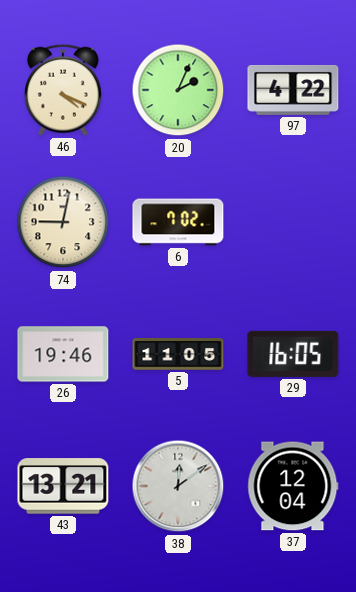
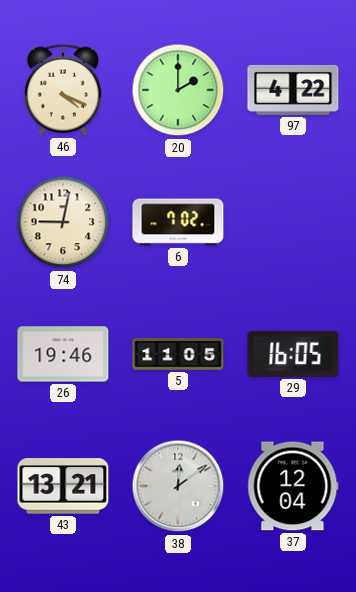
20: 2:04 -> 2:00 (178, 90)
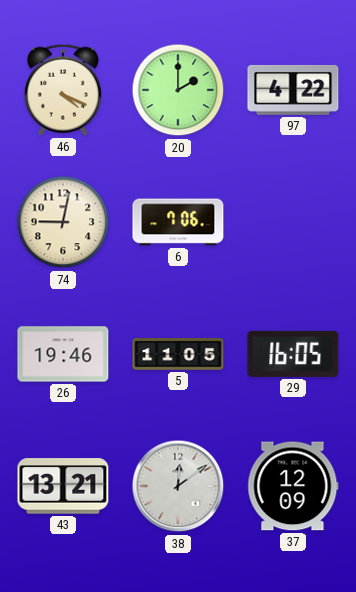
6: 7:02 -> 7:06 (178, 222)
37: 12:04 -> 12:09 (293, 486)
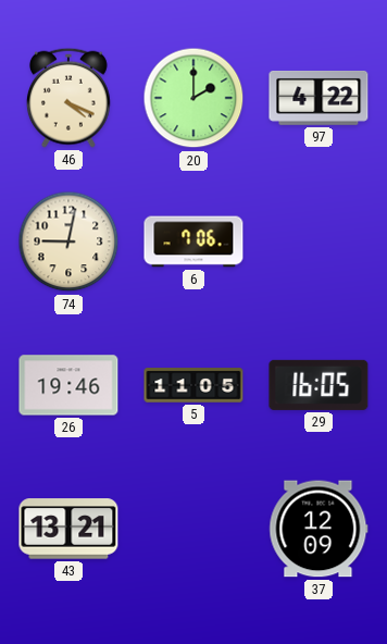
38: 12:09 -> none (178, 486)
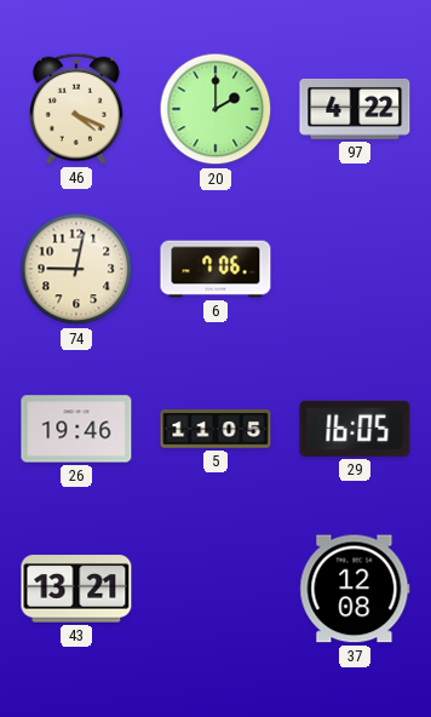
37: 12:09 -> 12:08 (355, 589)
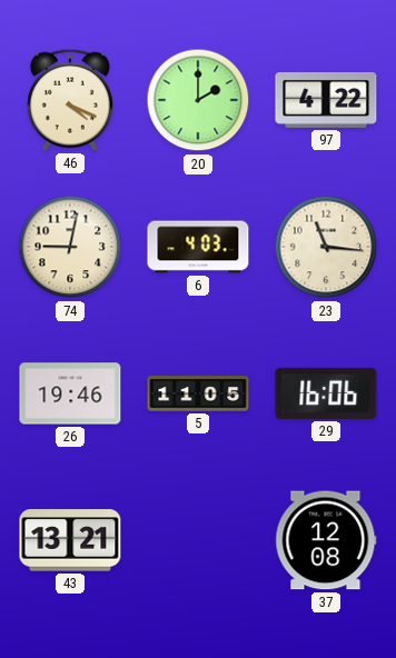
6: 7:06 -> 4:03 (198, 247)
23: none -> 11:16 (326, 247)
29: 16:05 -> 16:06 (326, 393)
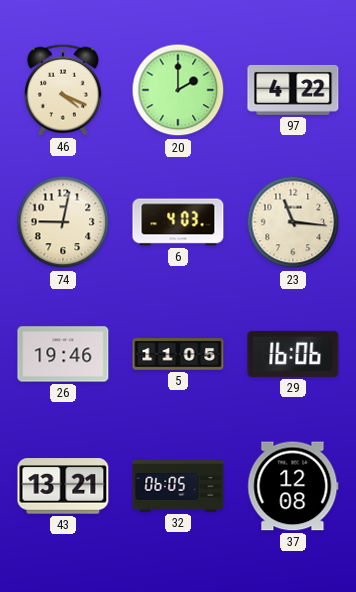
32: none -> 06:05 (178, 486)
